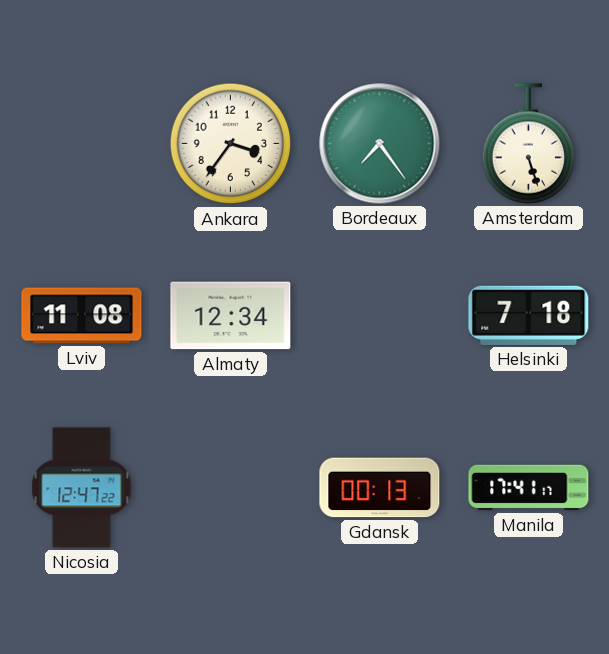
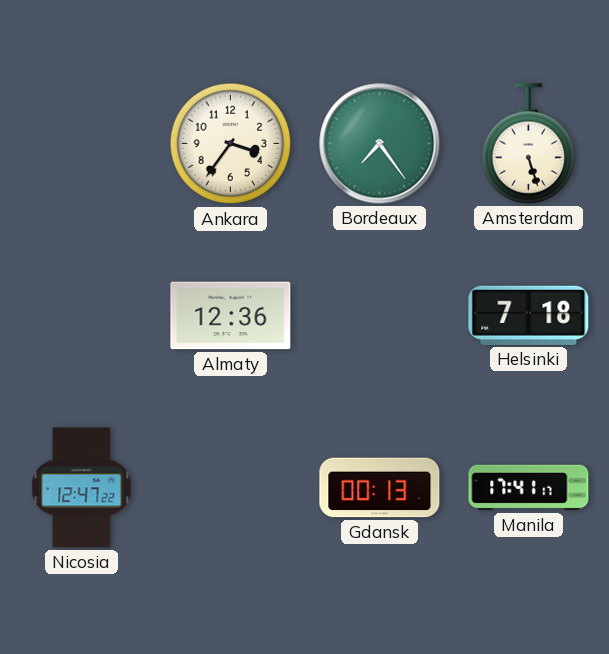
Lviv: 11:08 -> none (82, 316)
Almaty: 12:34 -> 12:36 (231, 316)
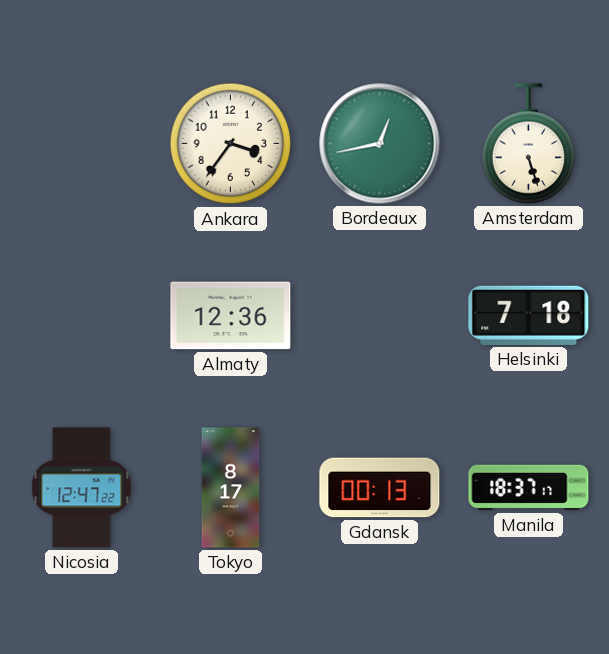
Bordeaux: 7:24 -> 12:43 (380, 144)
Tokyo: none -> 8:17 (231, 488)
Manila: 17:41 -> 18:37 (529, 488)
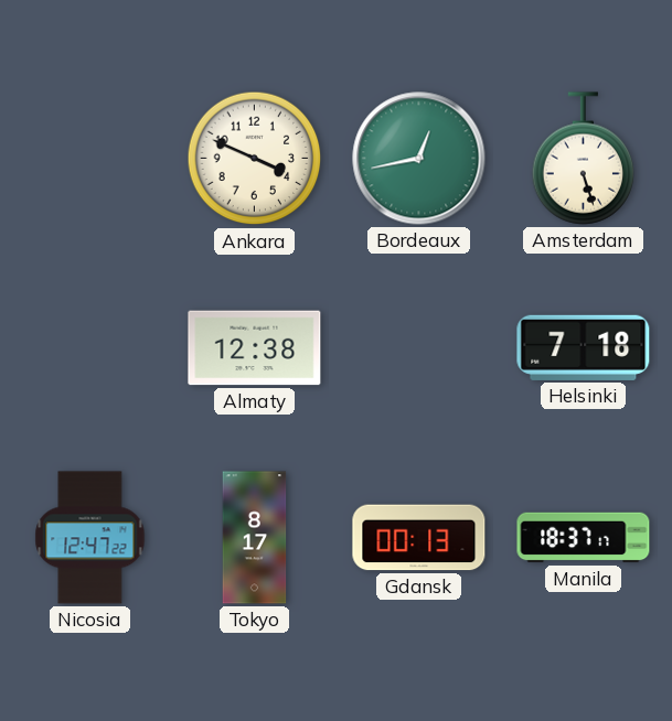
Ankara: 3:36 -> 3:49 (255, 159)
Almaty: 12:36 -> 12:38 (255, 348)
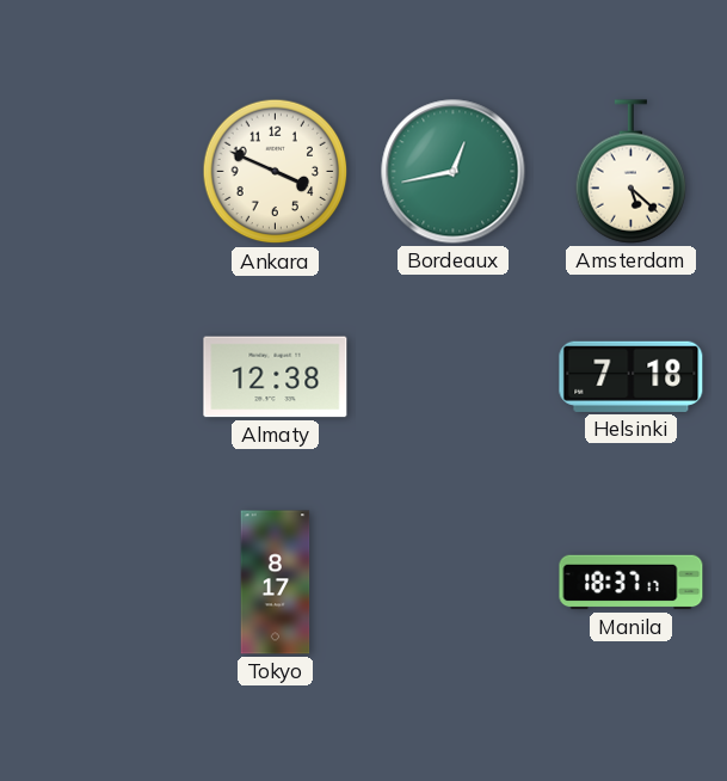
Amsterdam: 5:27 -> 5:22 (631, 172)
Nicosia: 12:47 -> none (90, 538)
Gdansk: 00:13 -> none (419, 538)
